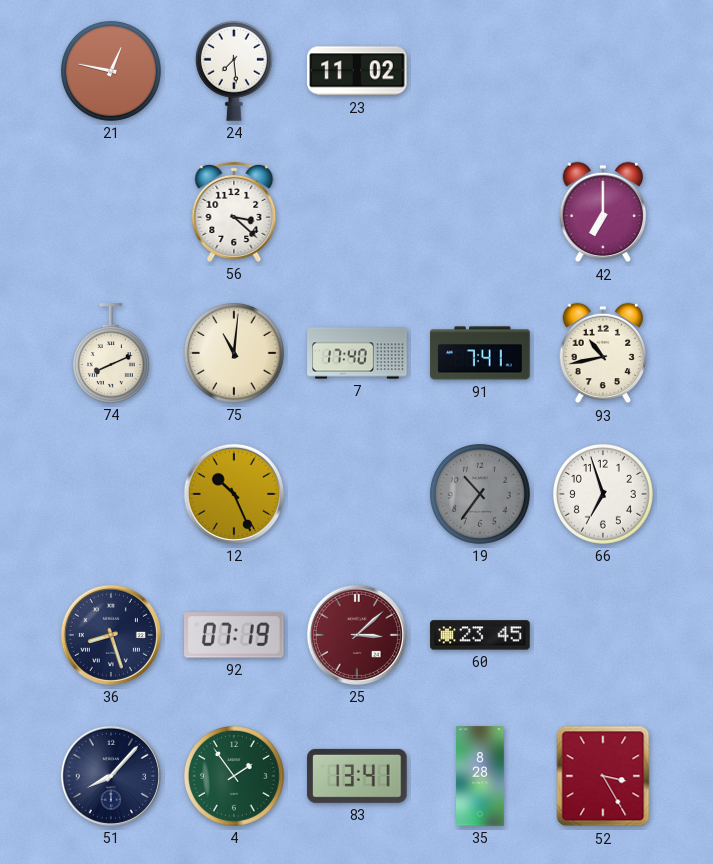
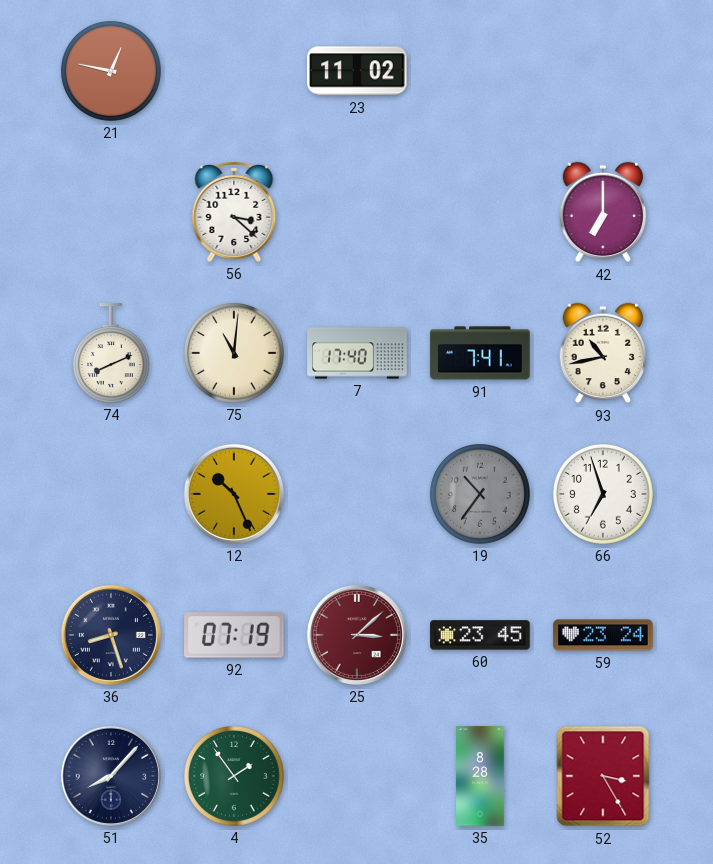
24: 7:29 -> none (234, 71)
59: none -> 23:24 (603, 635)
83: 13:41 -> none (357, 776)
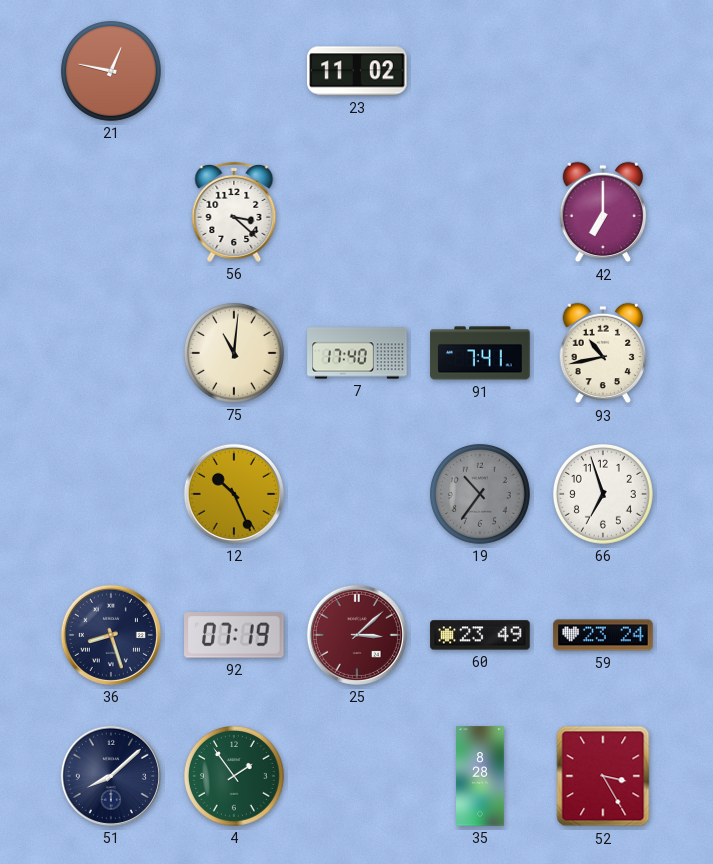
74: 8:11 -> none (111, 353)
60: 23:45 -> 23:49 (480, 635)
51: 8:07 -> 8:08 (111, 776)
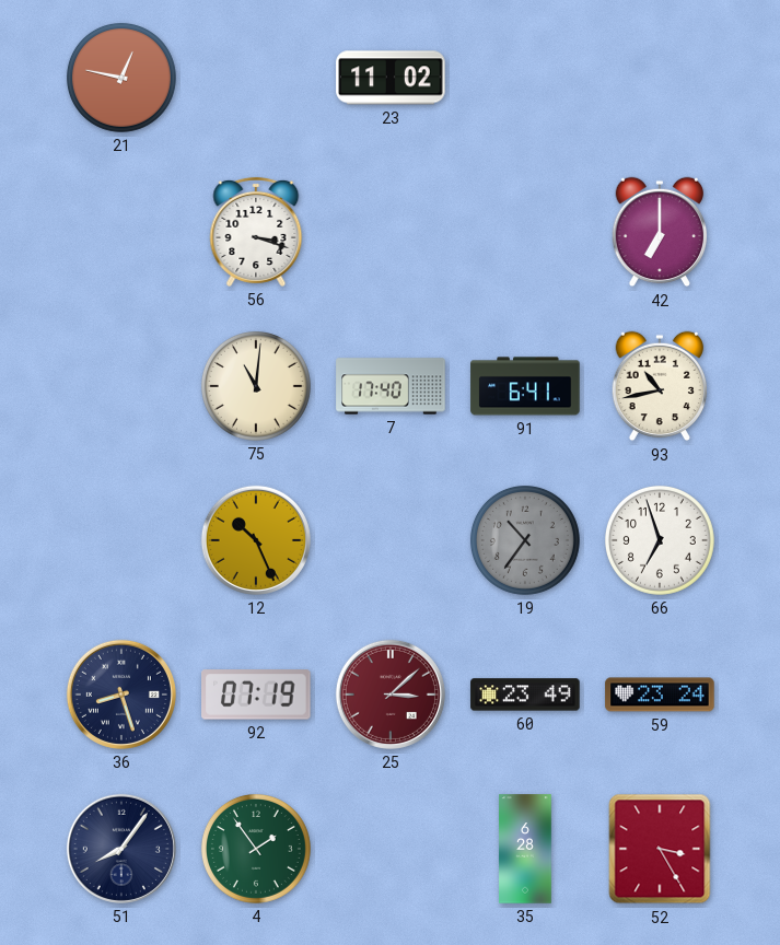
56: 3:22 -> 3:18 (256, 232)
91: 7:41 -> 6:41 (525, 386)
51: 8:08 -> 8:06 (121, 849)
35: 8:28 -> 6:28 (525, 849)
